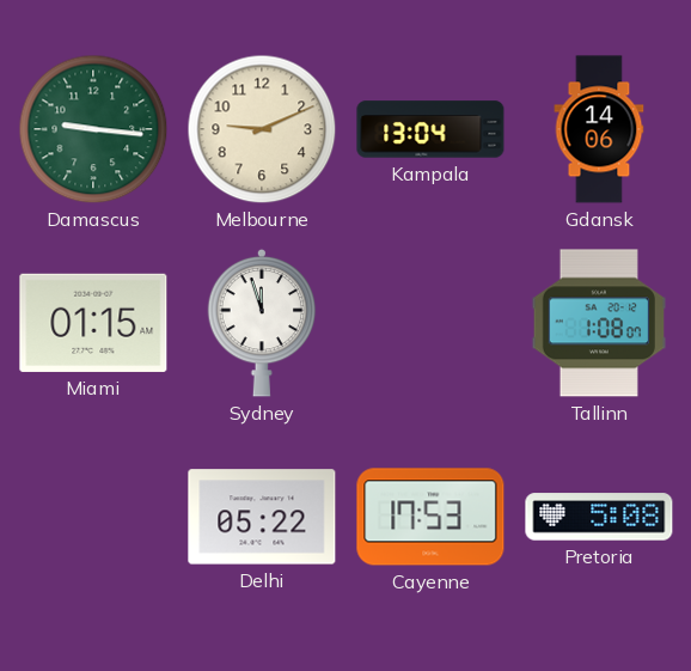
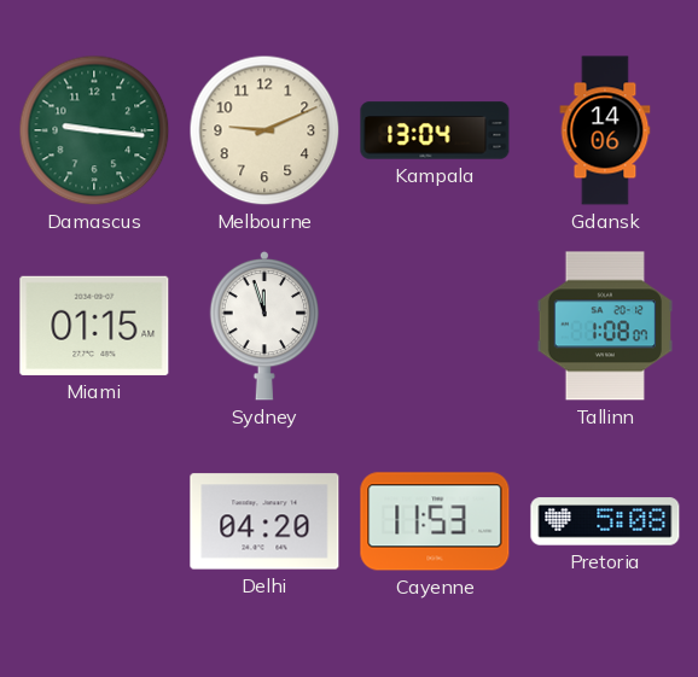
Delhi: 05:22 -> 04:20 (264, 521)
Cayenne: 17:53 -> 11:53 (435, 521)
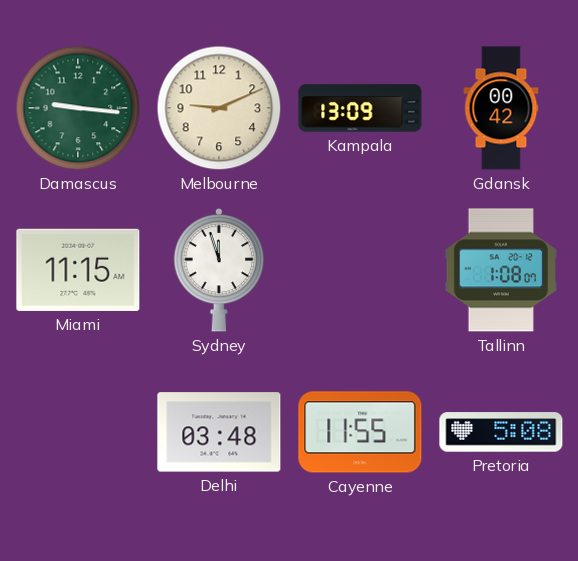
Kampala: 13:04 -> 13:09 (360, 108)
Gdansk: 14:06 -> 00:42 (501, 108)
Miami: 01:15 -> 11:15 (78, 270)
Delhi: 04:20 -> 03:48 (219, 432)
Cayenne: 11:53 -> 11:55 (360, 432)
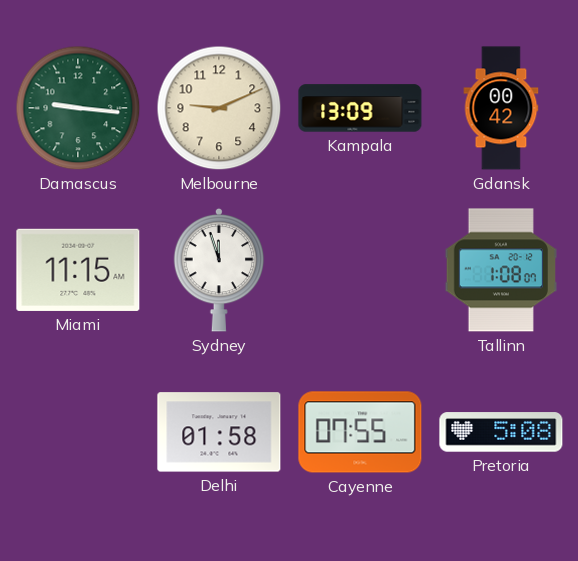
Delhi: 03:48 -> 01:58 (219, 432)
Cayenne: 11:55 -> 07:55 (360, 432)
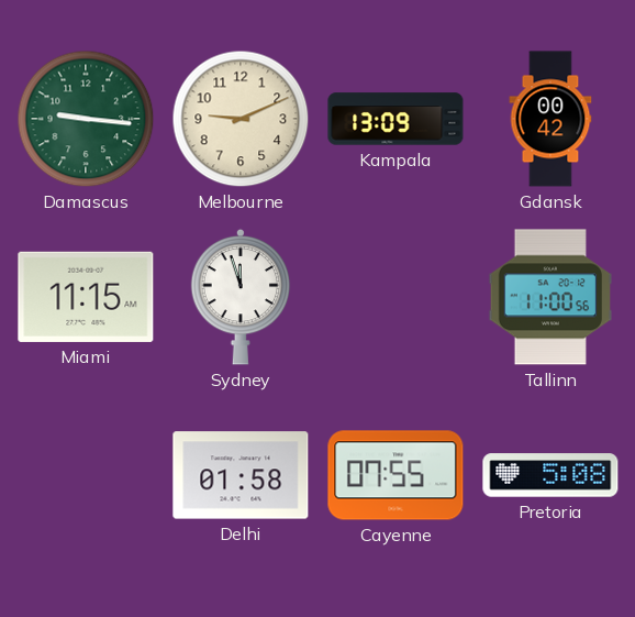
Tallinn: 1:08 -> 11:00 (549, 297)
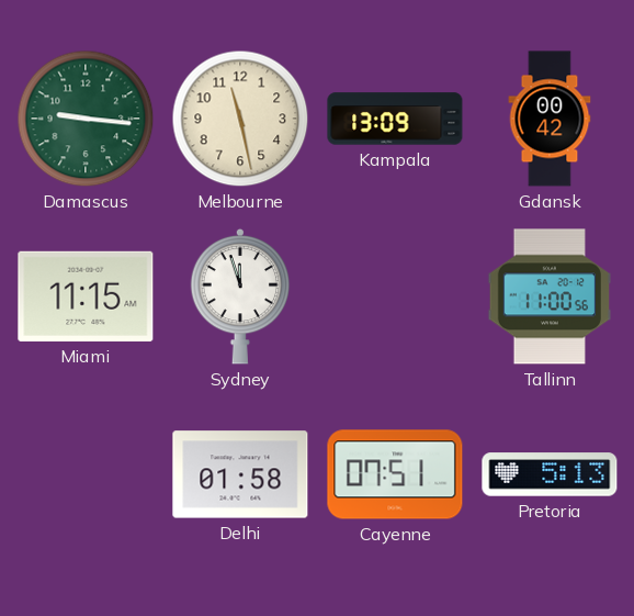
Melbourne: 9:11 -> 11:28 (240, 119)
Cayenne: 07:55 -> 07:51 (395, 474)
Pretoria: 5:08 -> 5:13 (550, 474)
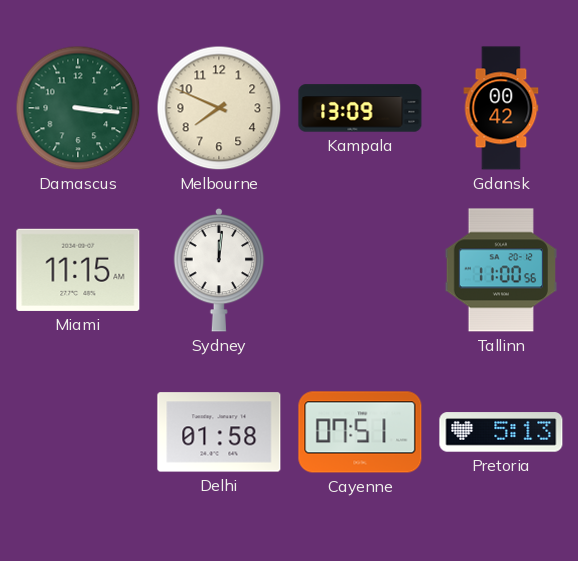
Damascus: 9:16 -> 3:16 (78, 108)
Melbourne: 11:28 -> 7:49 (219, 108)
Sydney: 11:57 -> 12:01 (219, 270)
